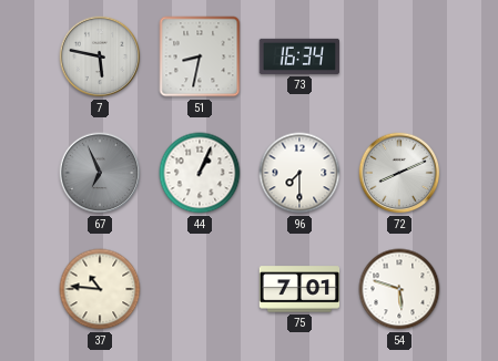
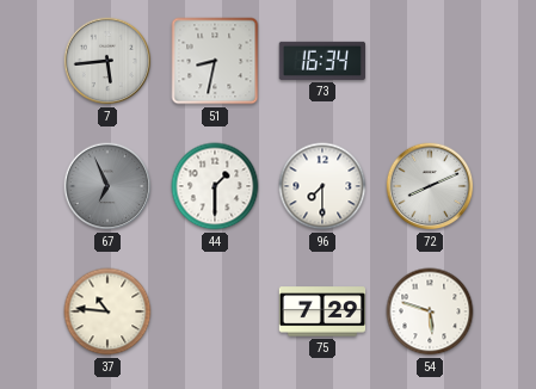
7: 5:47 -> 5:44 (107, 61)
44: 1:04 -> 1:30 (215, 186)
75: 7:01 -> 7:29 (322, 311)
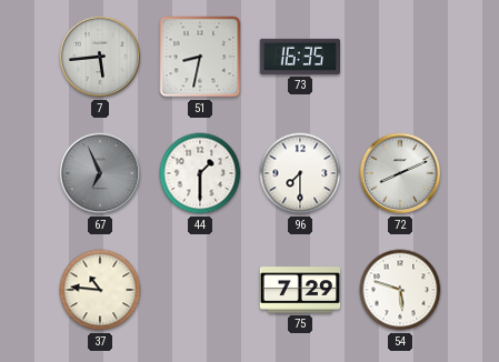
73: 16:34 -> 16:35 (299, 57)
